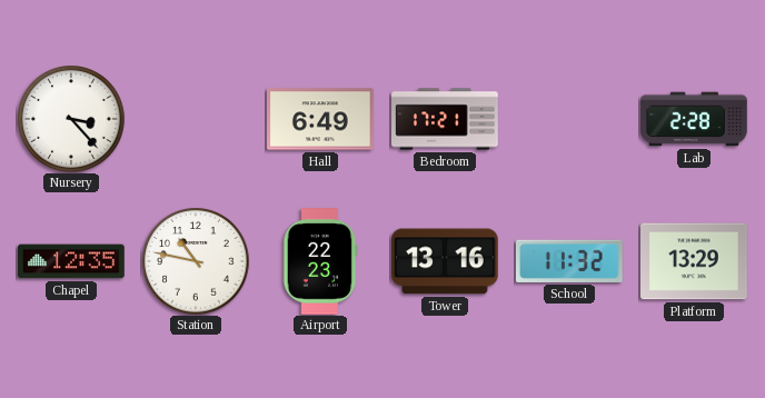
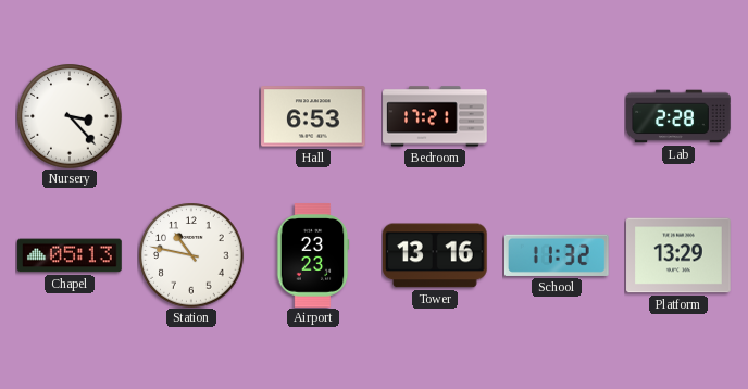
Hall: 6:49 -> 6:53 (313, 116)
Chapel: 12:35 -> 05:13 (70, 255)
Airport: 22:23 -> 23:23 (313, 255)
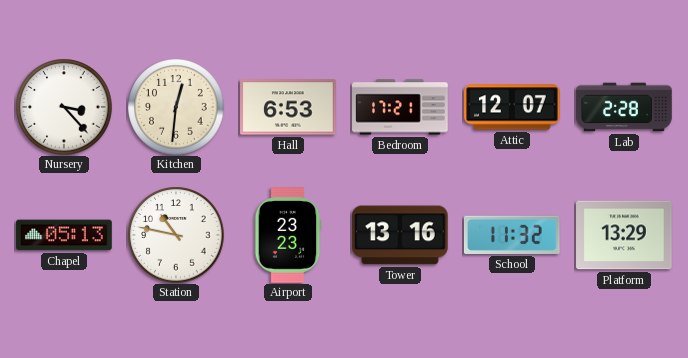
Kitchen: none -> 12:31 (176, 107)
Attic: none -> 12:07 (512, 107)
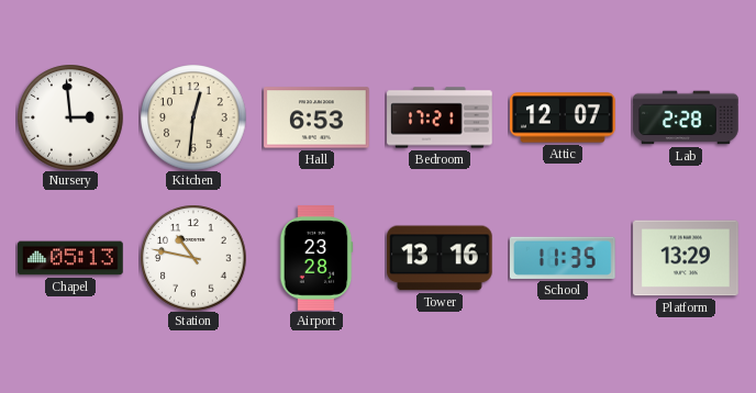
Nursery: 3:23 -> 2:59 (70, 117)
Airport: 23:23 -> 23:28 (316, 258)
School: 11:32 -> 11:35 (564, 258)
